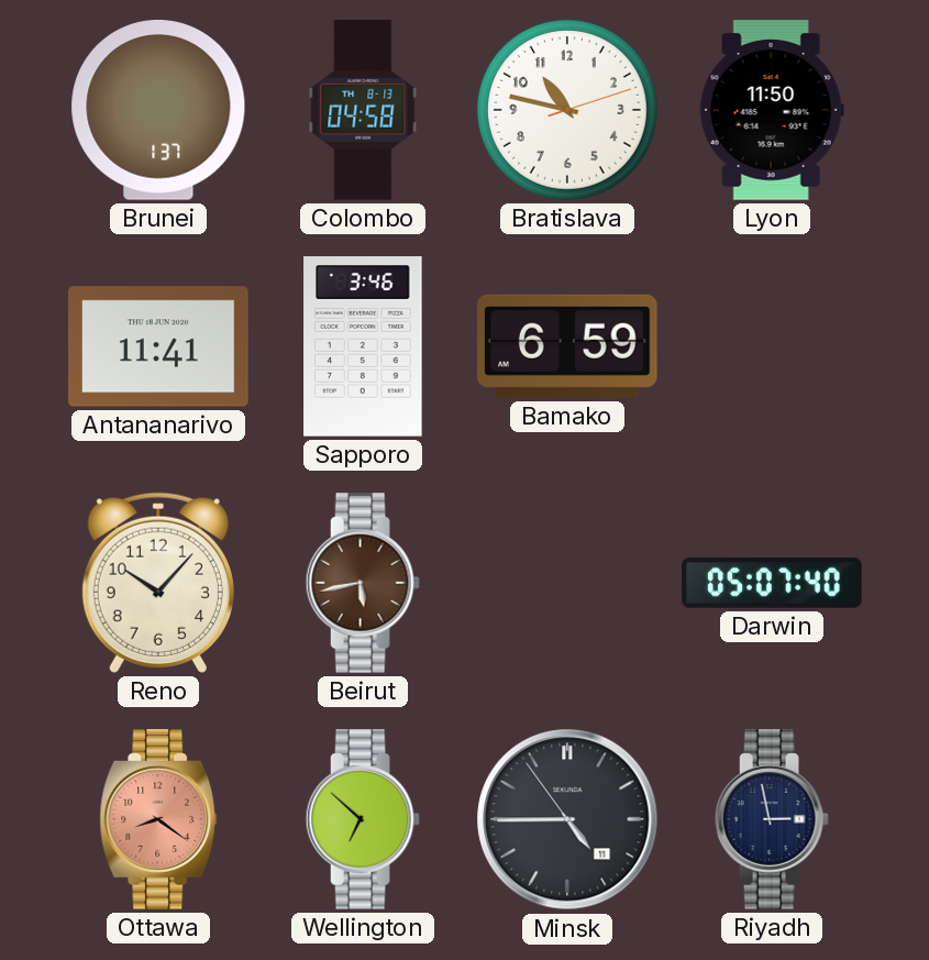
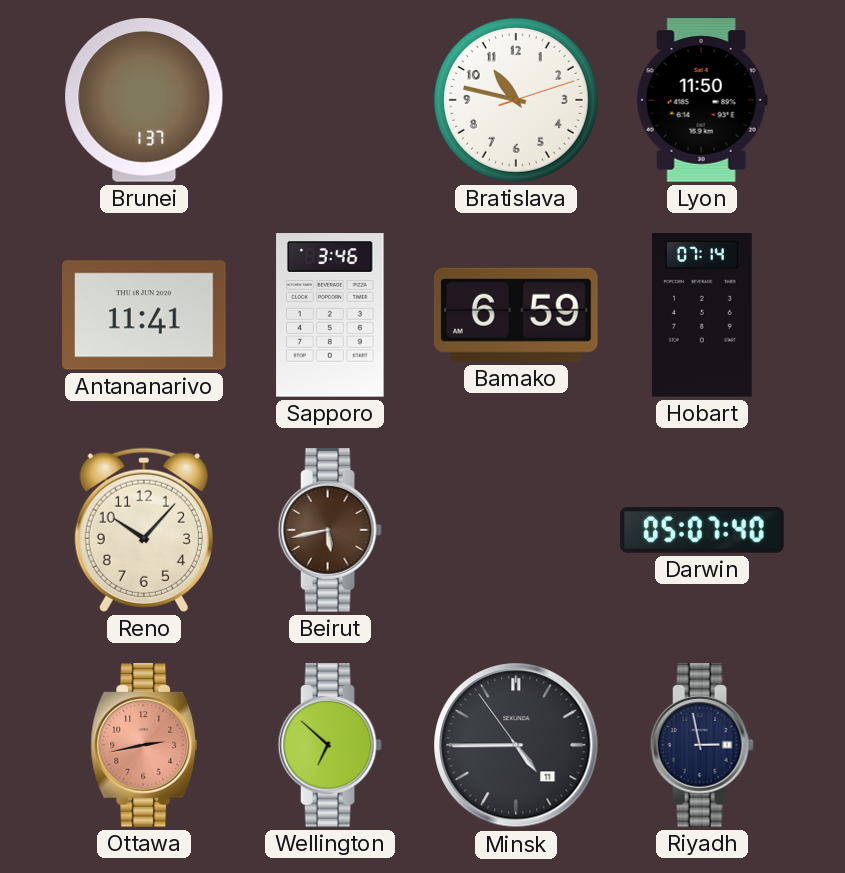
Colombo: 04:58 -> none (363, 110)
Hobart: none -> 07:14 (702, 315)
Ottawa: 8:21 -> 2:43 (144, 745)
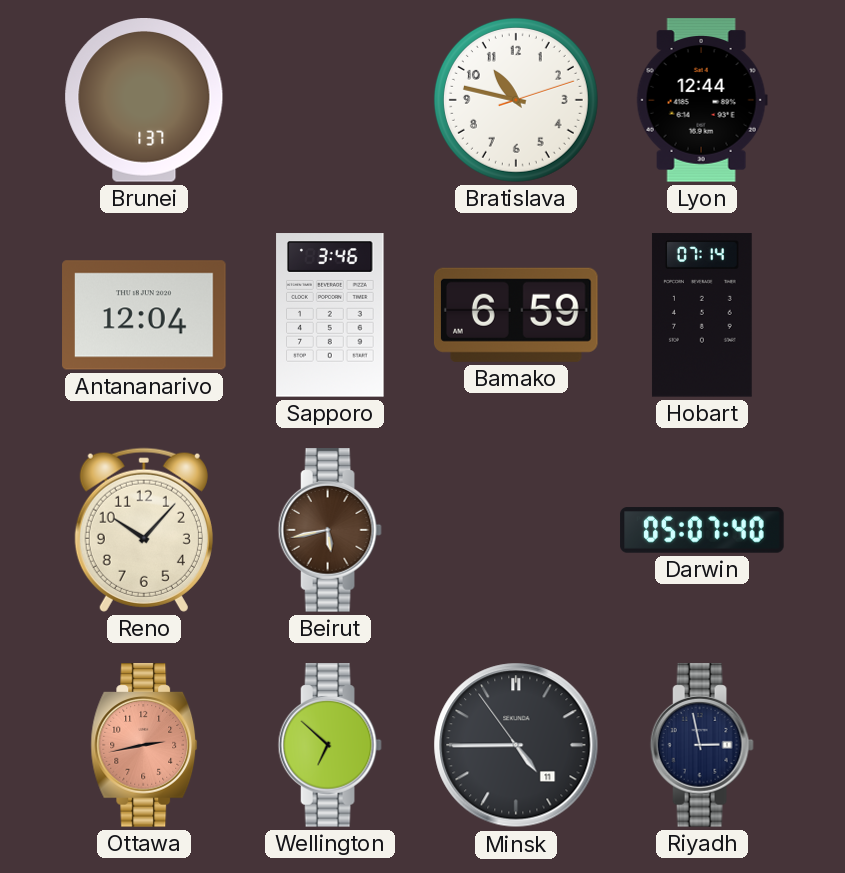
Lyon: 11:50 -> 12:44 (702, 100)
Antananarivo: 11:41 -> 12:04 (144, 315)
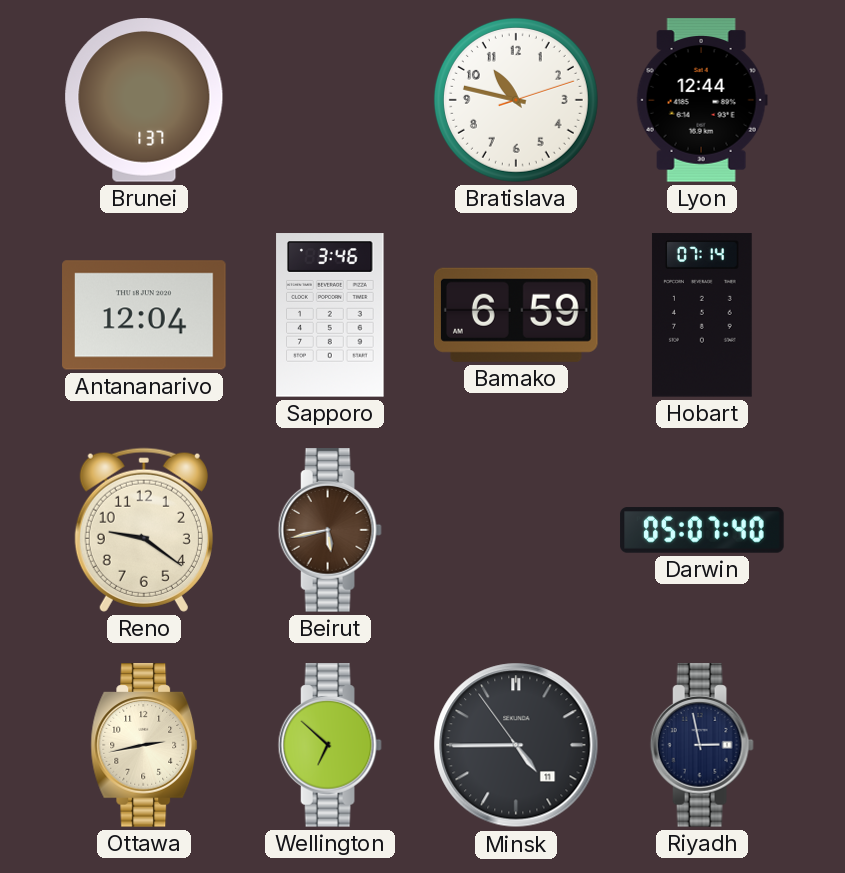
Reno: 10:07 -> 9:21 (144, 530)
Ottawa dial: salmon -> cream (144, 745)
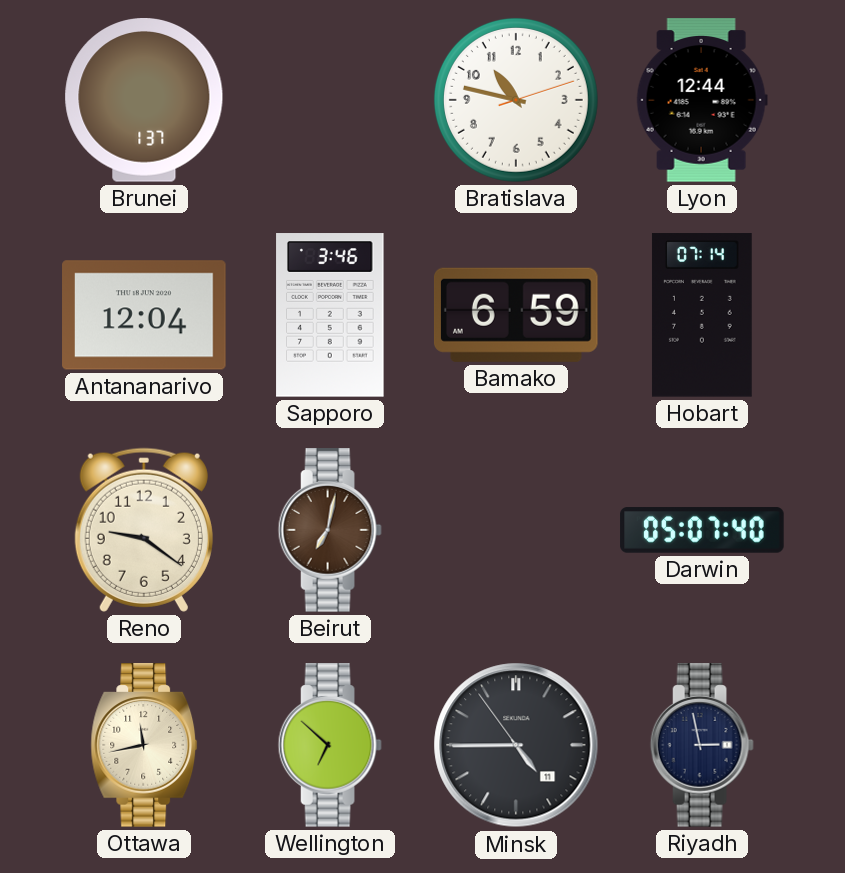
Beirut: 5:43 -> 7:02 (330, 530)
Ottawa: 2:43 -> 11:43 (144, 745)
